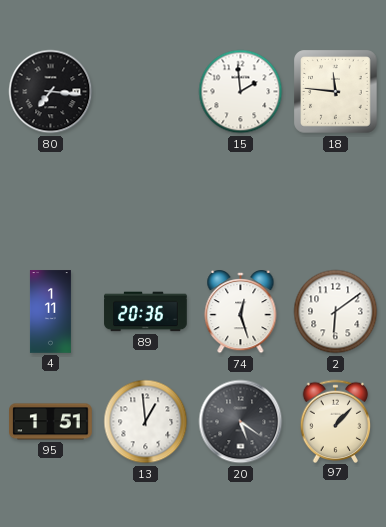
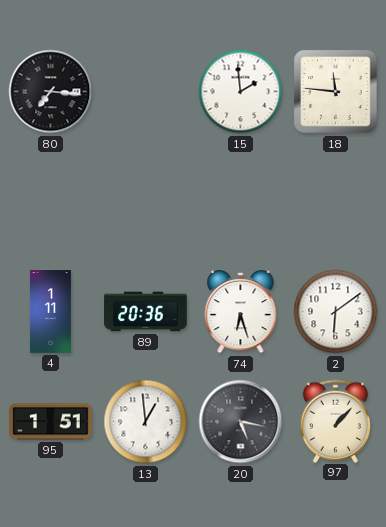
74: 12:27 -> 6:27 (241, 312)
20: 5:21 -> 5:17 (241, 422)
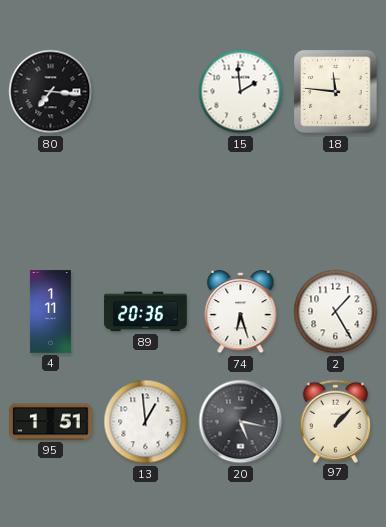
2: 6:09 -> 1:25 (336, 312)
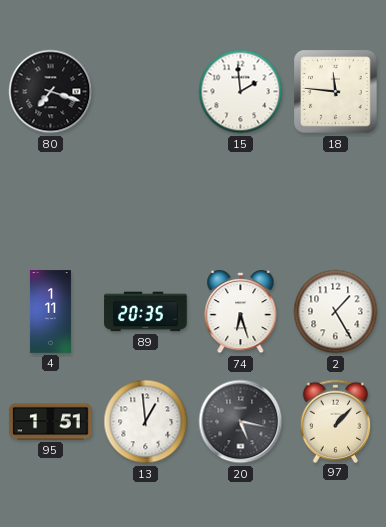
80: 7:16 -> 7:18 (51, 92)
89: 20:36 -> 20:35 (146, 312)
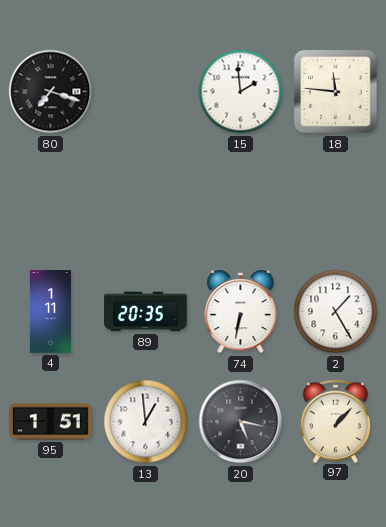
74: 6:27 -> 6:32 (241, 312)
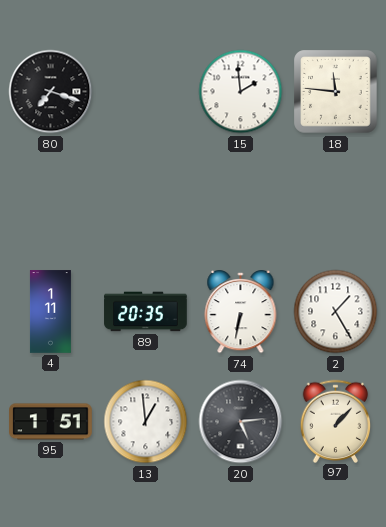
20: 5:17 -> 5:14 (241, 422)
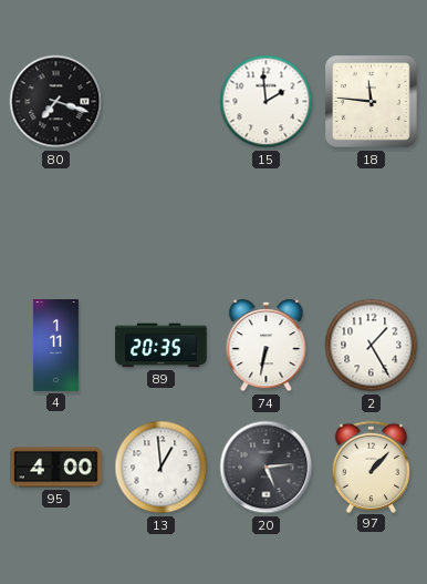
95: 1:51 -> 4:00 (56, 468)
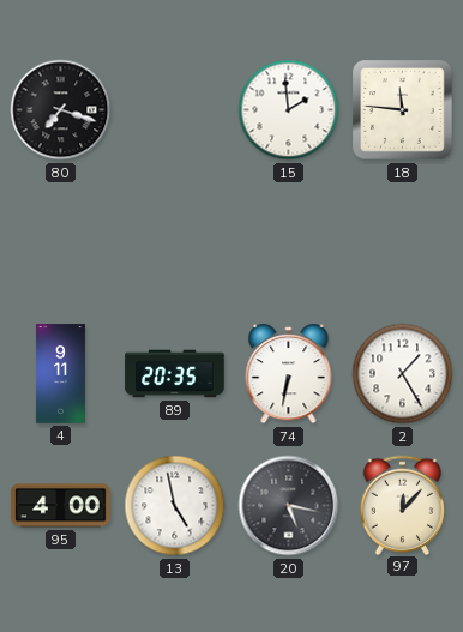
4: 1:11 -> 9:11 (60, 374)
13: 12:59 -> 4:58 (175, 506)
20: 5:14 -> 5:17 (289, 506)
97: 1:07 -> 12:07 (403, 505)
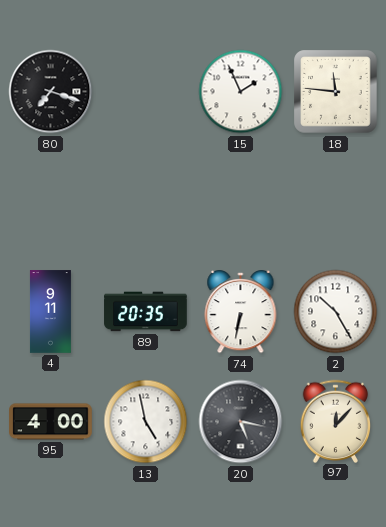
15: 1:59 -> 1:56 (241, 92)
2: 1:25 -> 10:25 (336, 312)
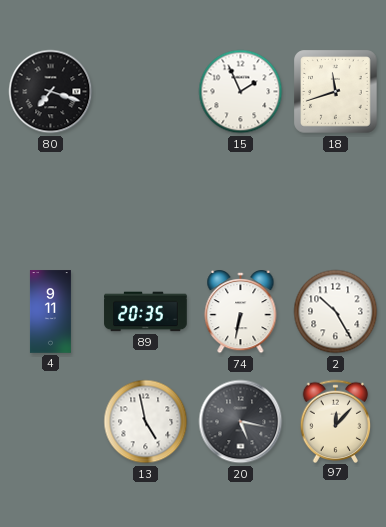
18: 11:46 -> 11:42 (336, 92)
95: 4:00 -> none (51, 422)
